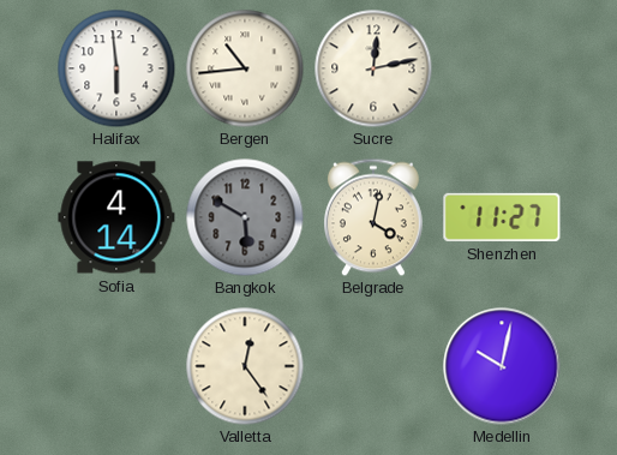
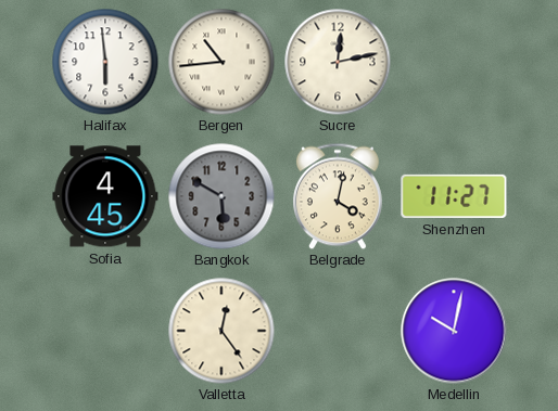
Sofia: 4:14 -> 4:45 (105, 196)
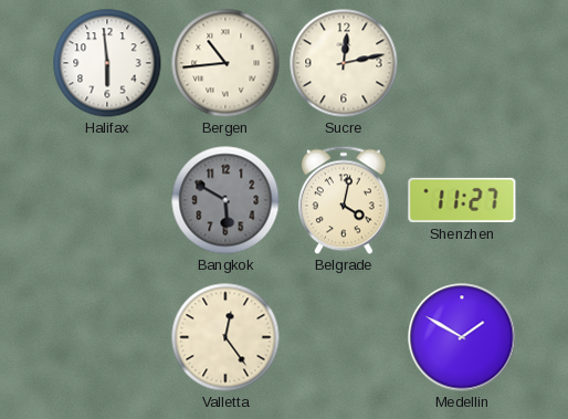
Sofia: 4:45 -> none (105, 196)
Medellin: 10:02 -> 1:50 (462, 337)
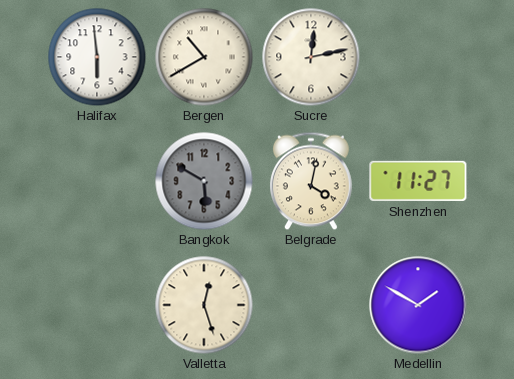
Bergen: 10:44 -> 10:40 (204, 57)
Valletta: 12:24 -> 12:27 (204, 305)
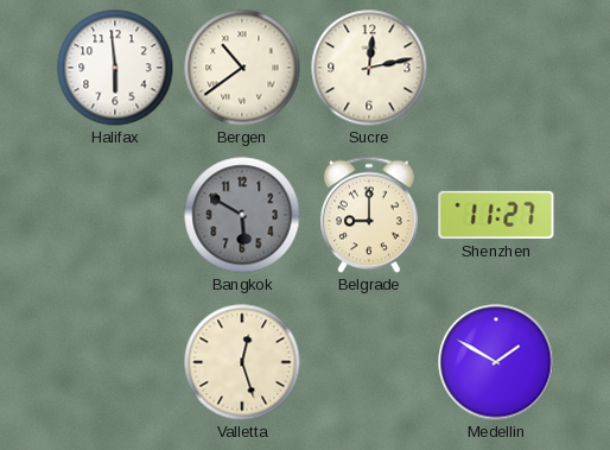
Bergen: 10:40 -> 10:39 (242, 68)
Belgrade: 4:02 -> 9:00 (369, 215)
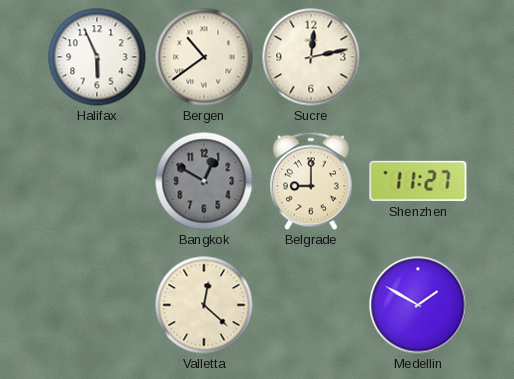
Halifax: 5:59 -> 5:56 (97, 57)
Bangkok: 5:50 -> 12:50 (204, 181)
Valletta: 12:27 -> 12:22 (204, 305)
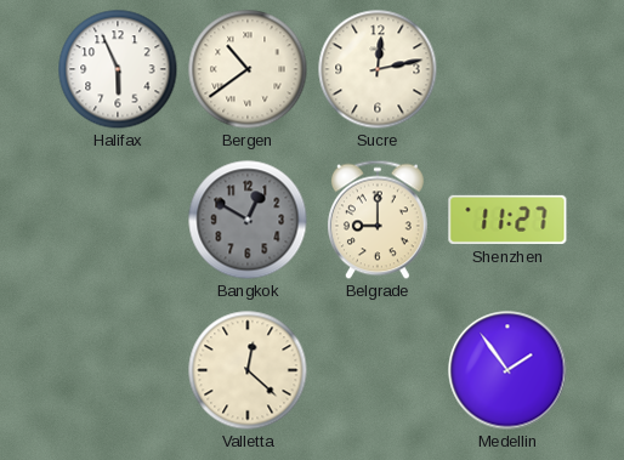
Medellin: 1:50 -> 1:54 (507, 370)
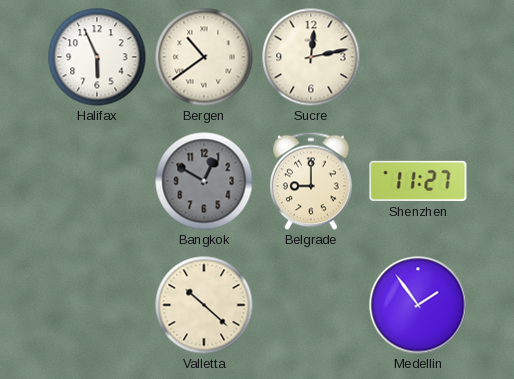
Valletta: 12:22 -> 10:22 (204, 305)
